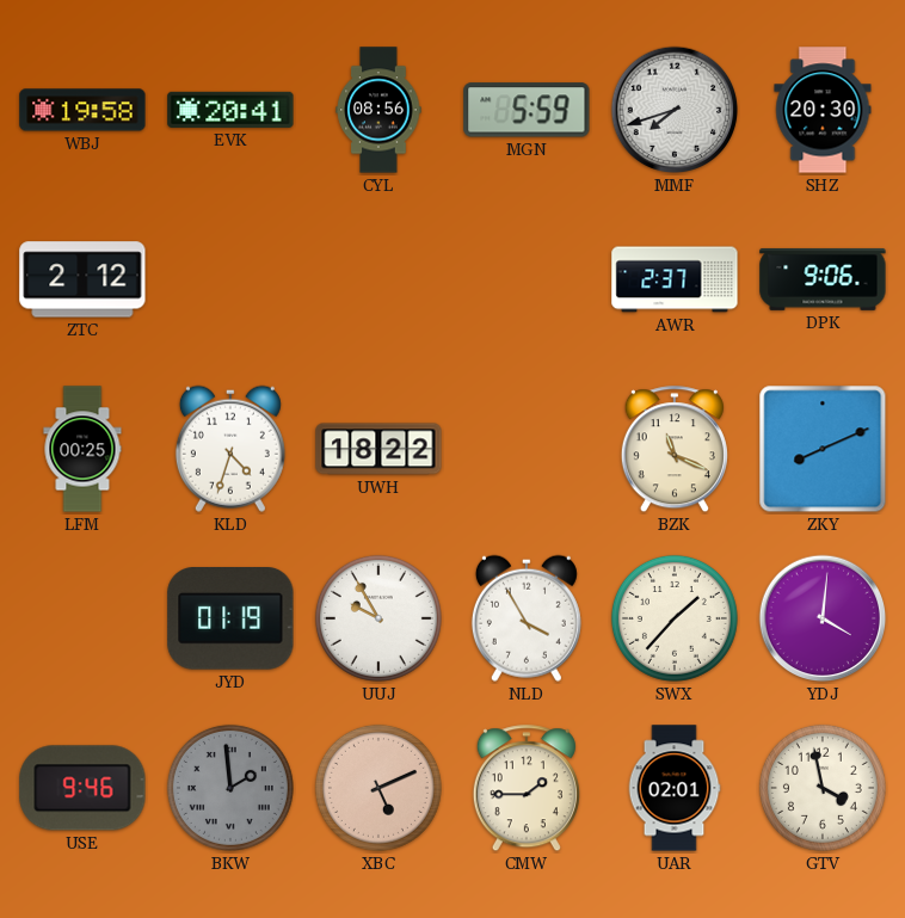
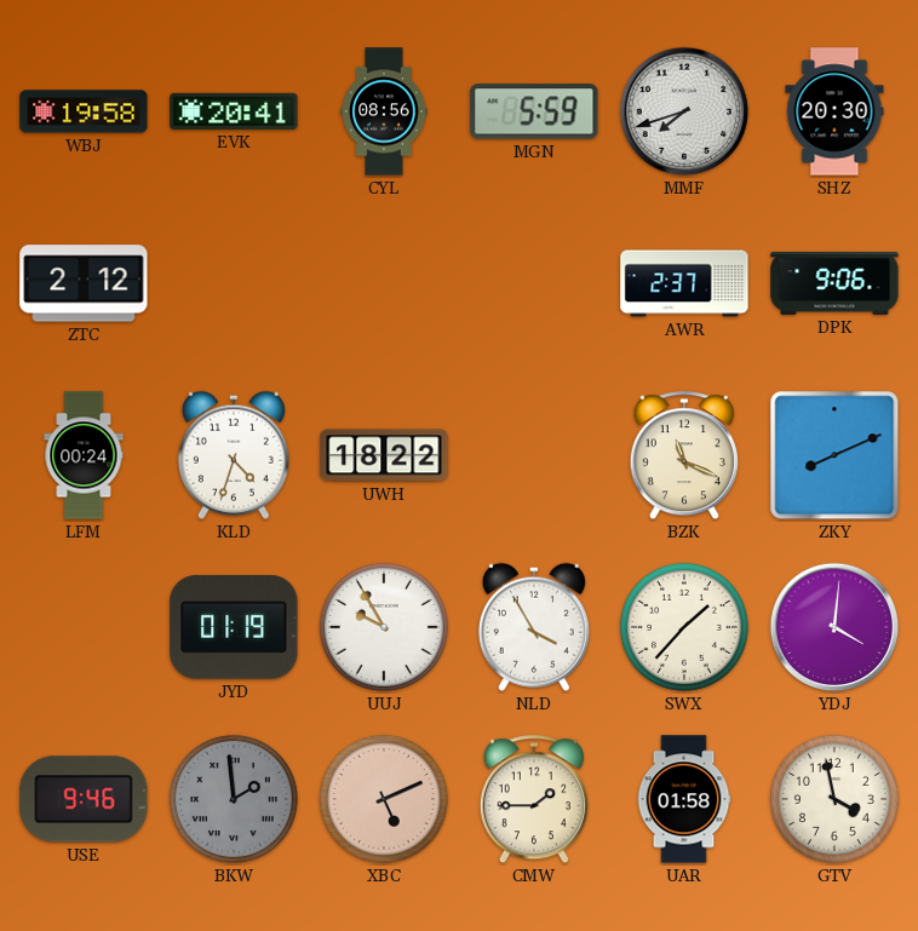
LFM: 00:25 -> 00:24 (84, 455)
UAR: 02:01 -> 01:58 (684, 799)
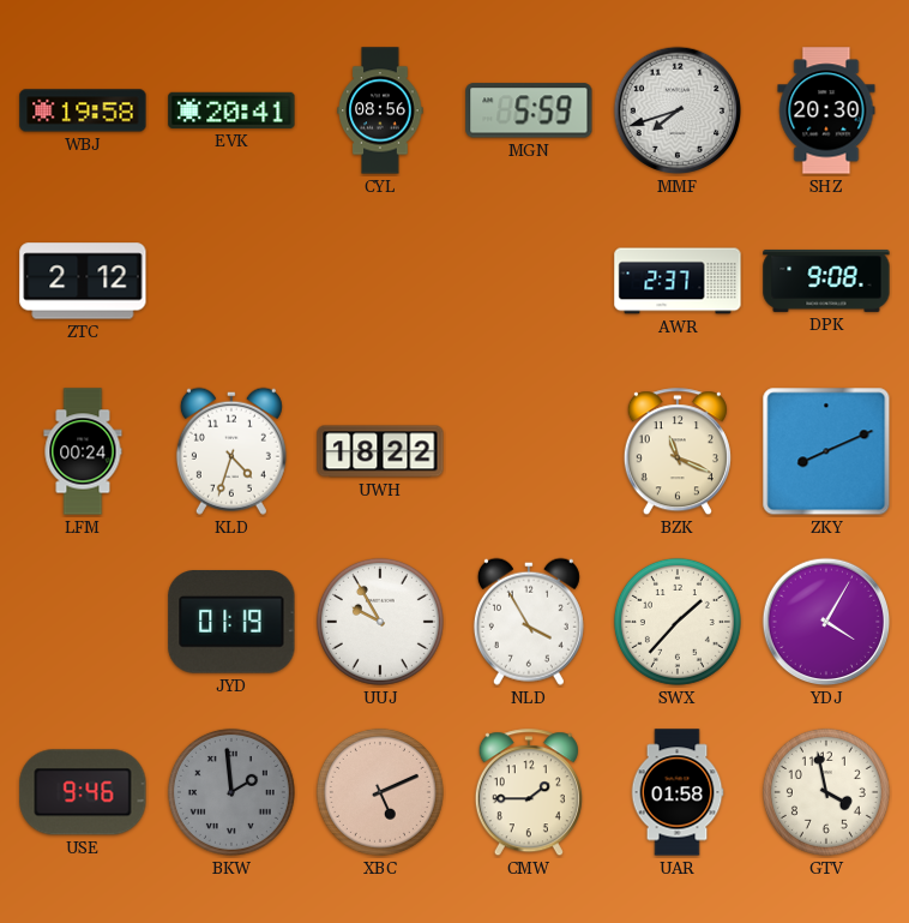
DPK: 9:06 -> 9:08 (826, 281)
YDJ: 4:01 -> 4:05 (826, 622)
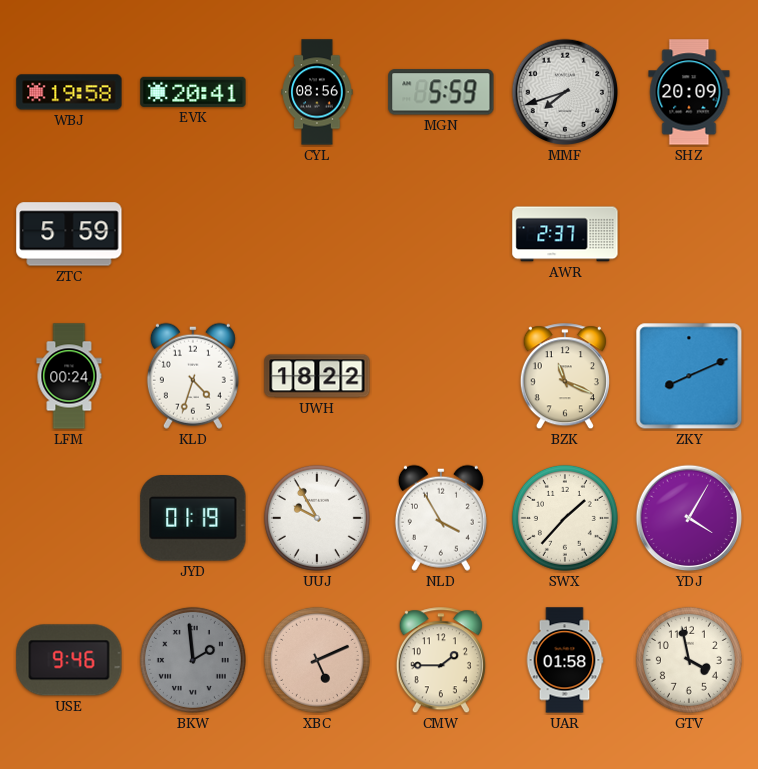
SHZ: 20:30 -> 20:09 (689, 92)
ZTC: 2:12 -> 5:59 (69, 234)
DPK: 9:08 -> none (826, 281)
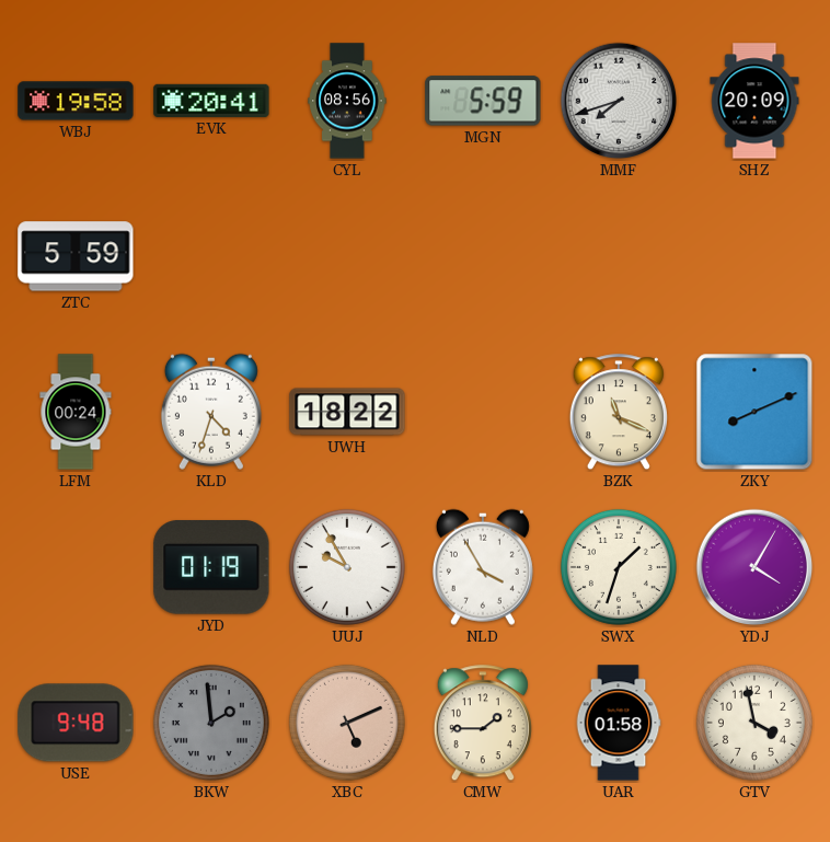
AWR: 2:37 -> none (565, 234)
SWX: 1:37 -> 1:33 (619, 567)
USE: 9:46 -> 9:48 (76, 723)
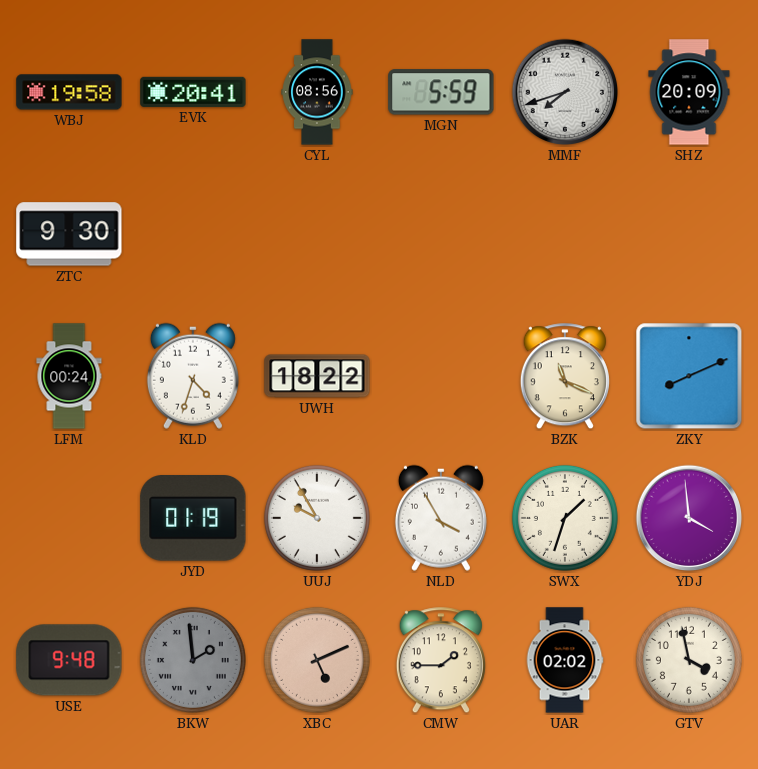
ZTC: 5:59 -> 9:30 (69, 234)
YDJ: 4:05 -> 3:59 (689, 518)
UAR: 01:58 -> 02:02 (565, 660)
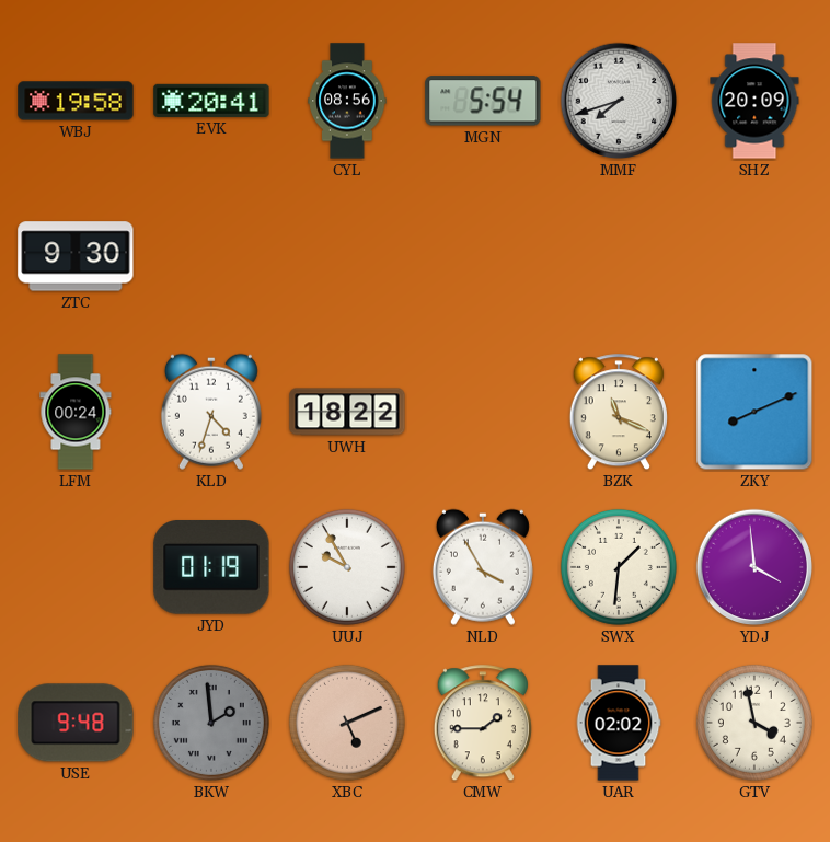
MGN: 5:59 -> 5:54 (483, 101)
SWX: 1:33 -> 1:31 (619, 567)
